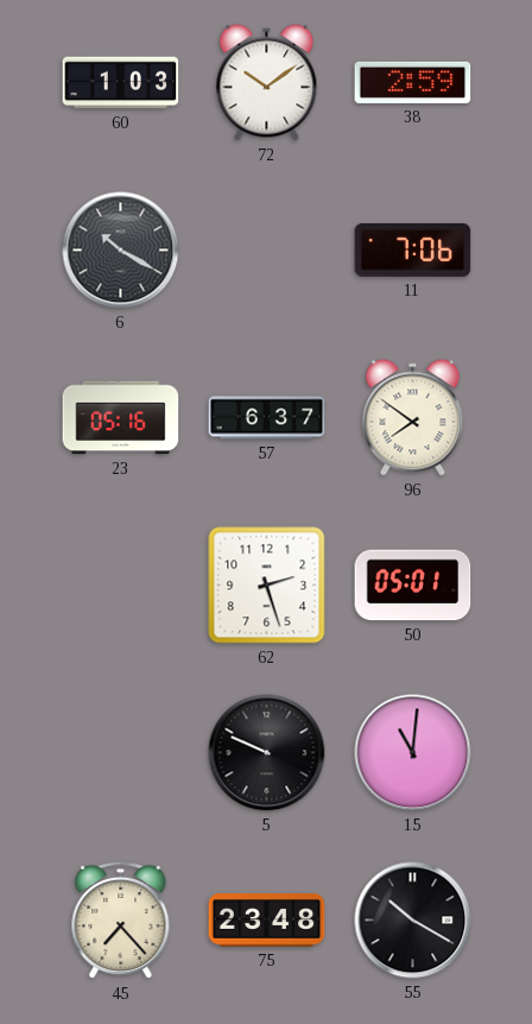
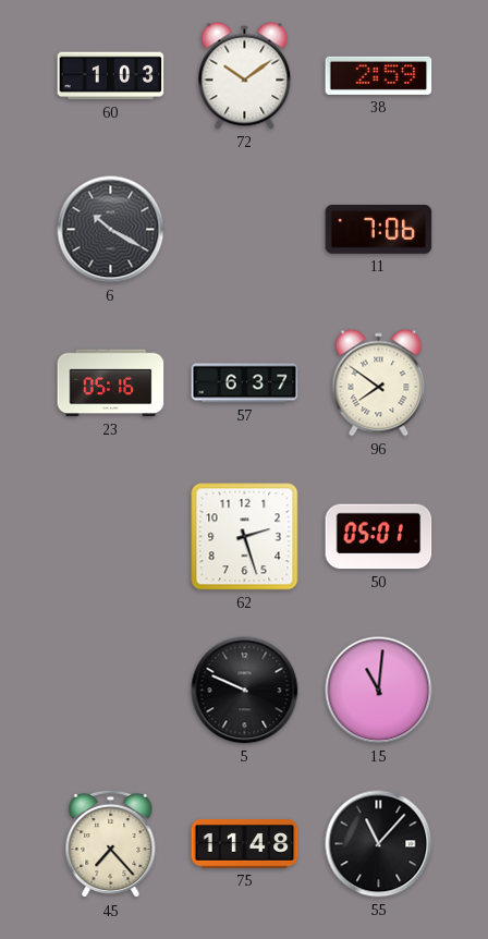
75: 23:48 -> 11:48 (245, 844)
55: 10:20 -> 11:07 (379, 844)
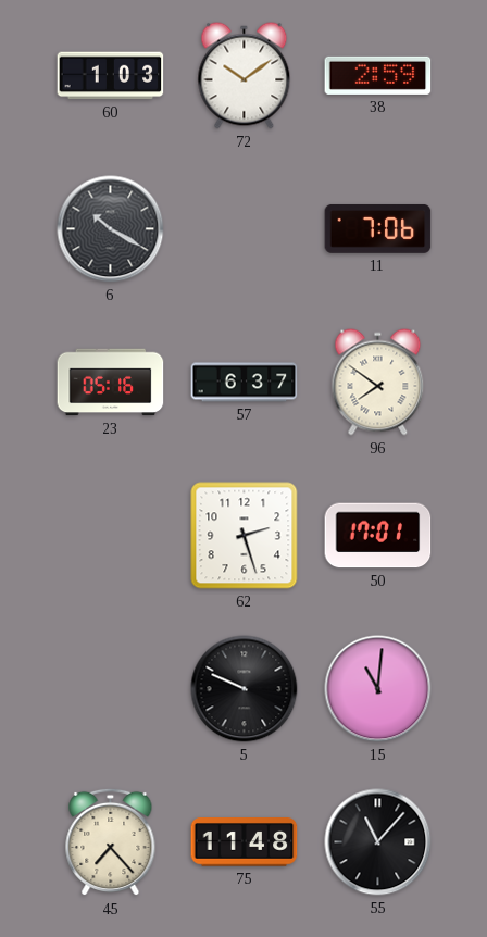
50: 05:01 -> 17:01 (378, 536)
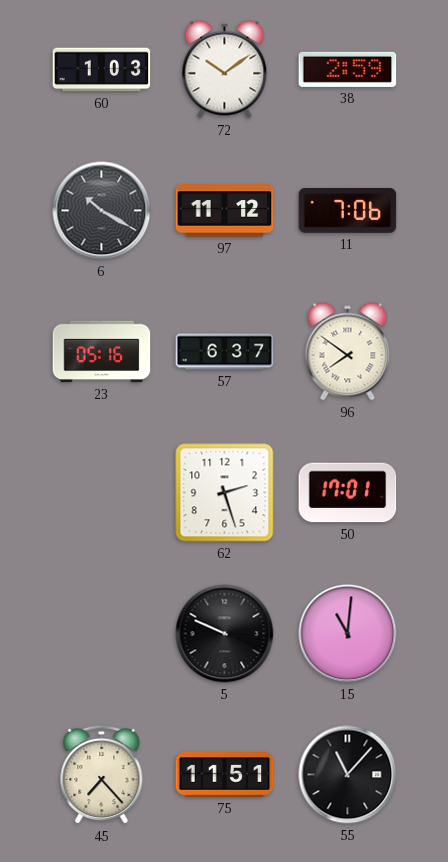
97: none -> 11:12 (225, 211)
75: 11:48 -> 11:51 (225, 775)
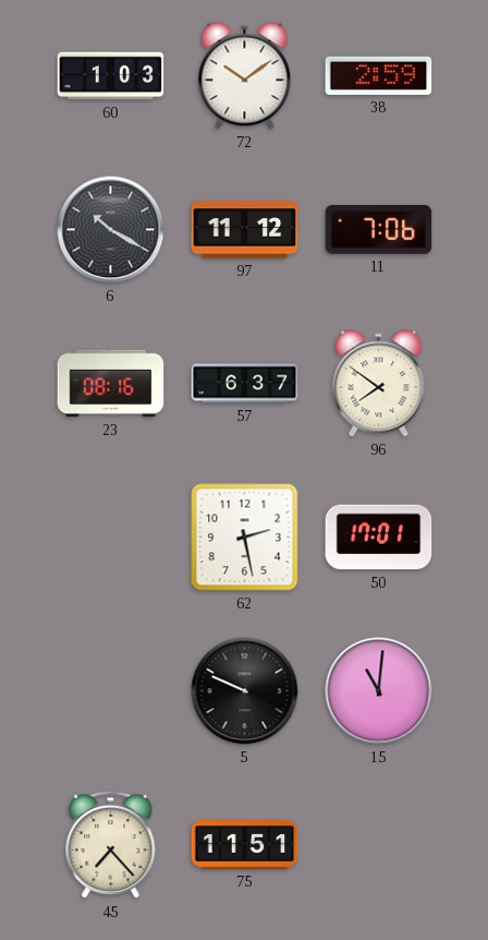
23: 05:16 -> 08:16 (111, 384)
62: 2:27 -> 2:28 (245, 538)
55: 11:07 -> none (348, 775)
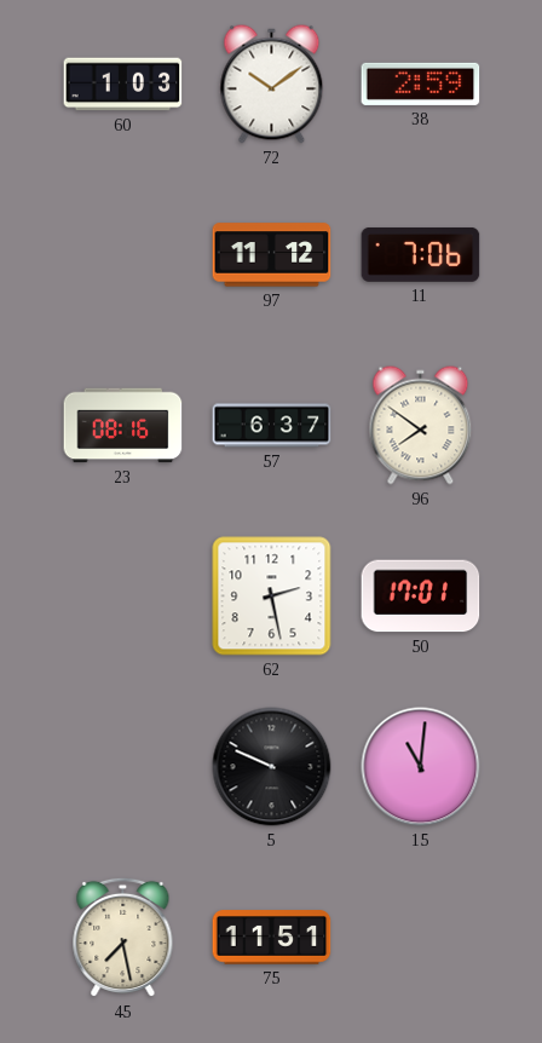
6: 10:20 -> none (111, 230)
45: 7:23 -> 7:28 (123, 938)
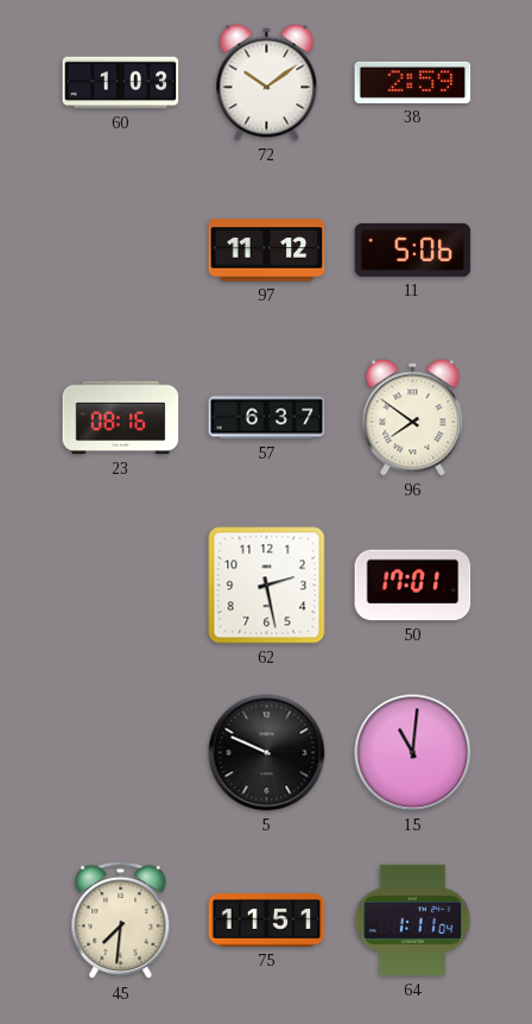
11: 7:06 -> 5:06 (413, 249)
45: 7:28 -> 7:31 (121, 921)
64: none -> 1:11 (413, 921)
